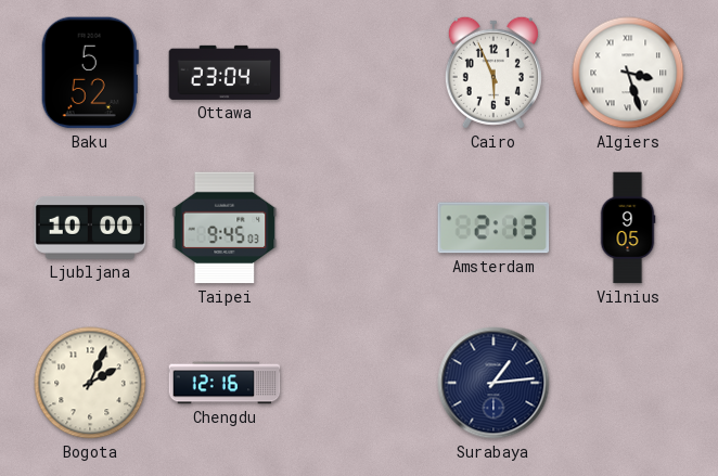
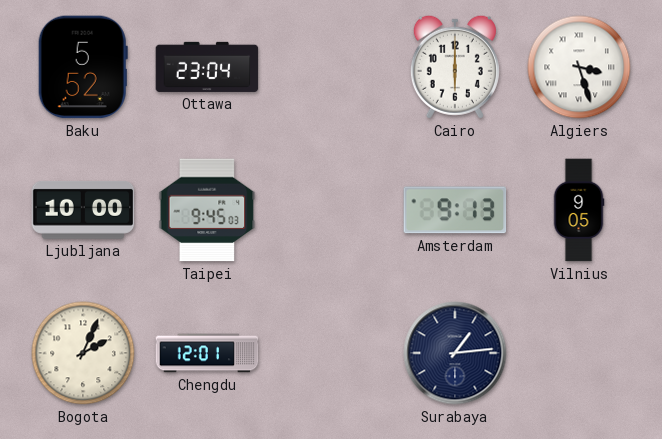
Cairo: 5:56 -> 6:00 (455, 67)
Amsterdam: 2:13 -> 9:13 (455, 210)
Chengdu: 12:16 -> 12:01 (207, 353)
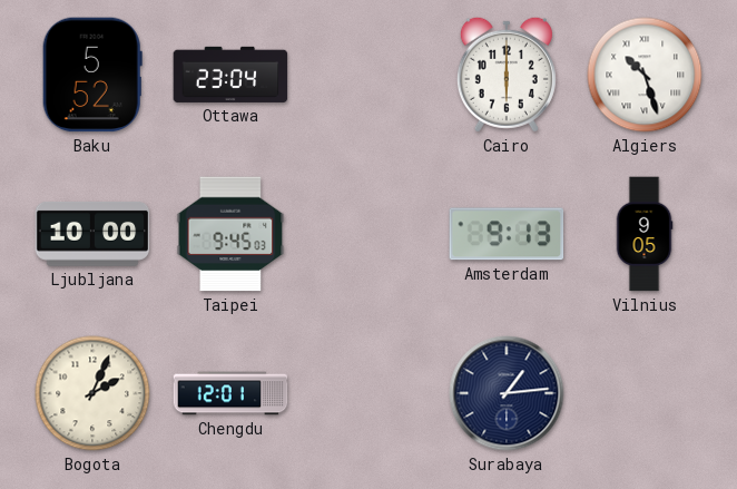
Algiers: 3:27 -> 10:27 (645, 75)
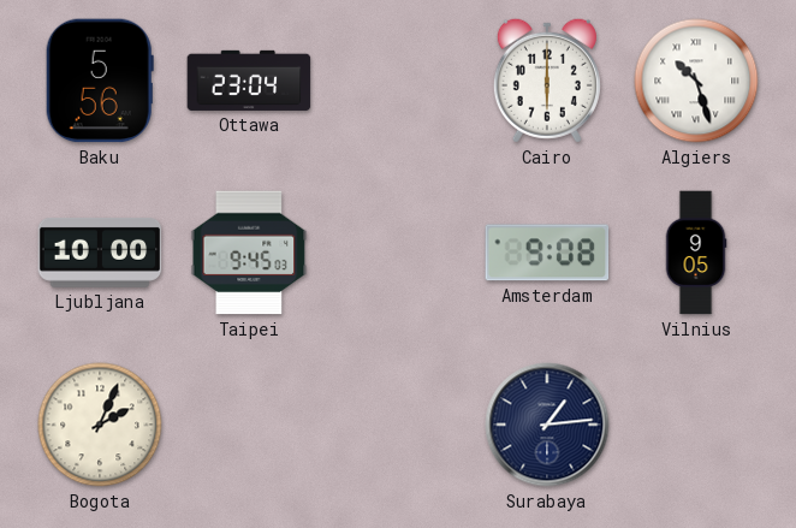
Baku: 5:52 -> 5:56 (100, 81)
Amsterdam: 9:13 -> 9:08 (547, 253)
Chengdu: 12:01 -> none (230, 393)
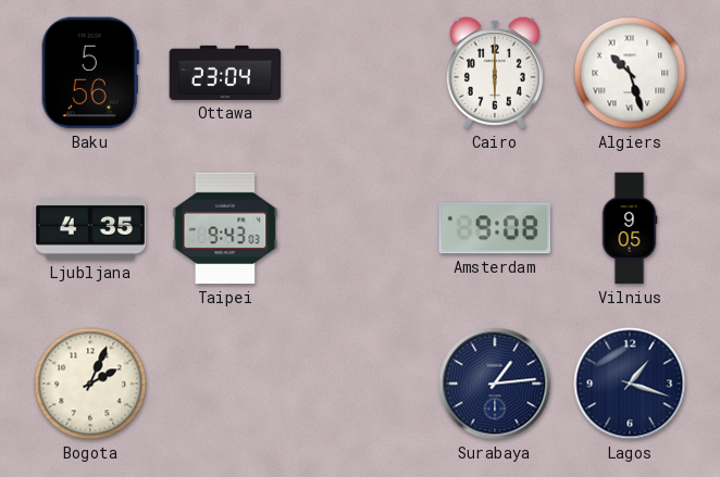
Ljubljana: 10:00 -> 4:35 (90, 228)
Taipei: 9:45 -> 9:43 (225, 228)
Lagos: none -> 1:18 (630, 384)
